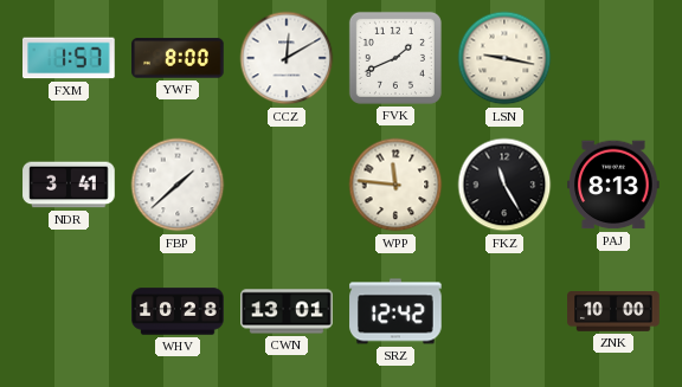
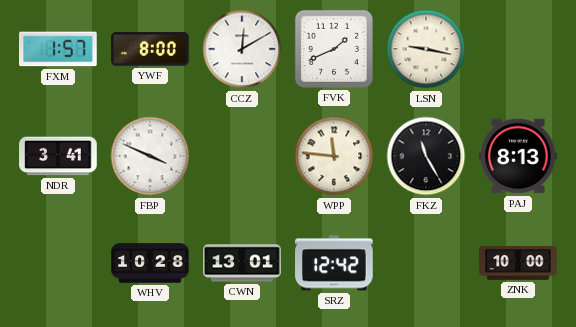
FBP: 1:38 -> 3:49 (150, 156)
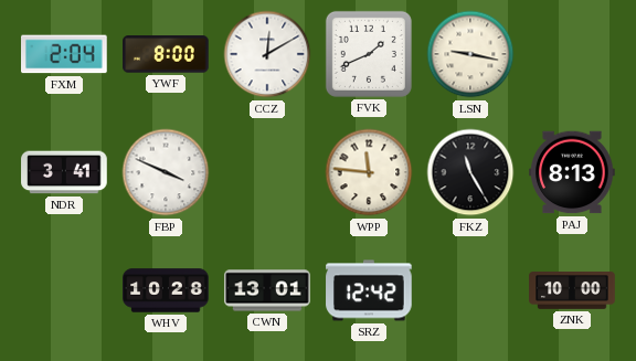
FXM: 1:57 -> 2:04 (65, 54)
